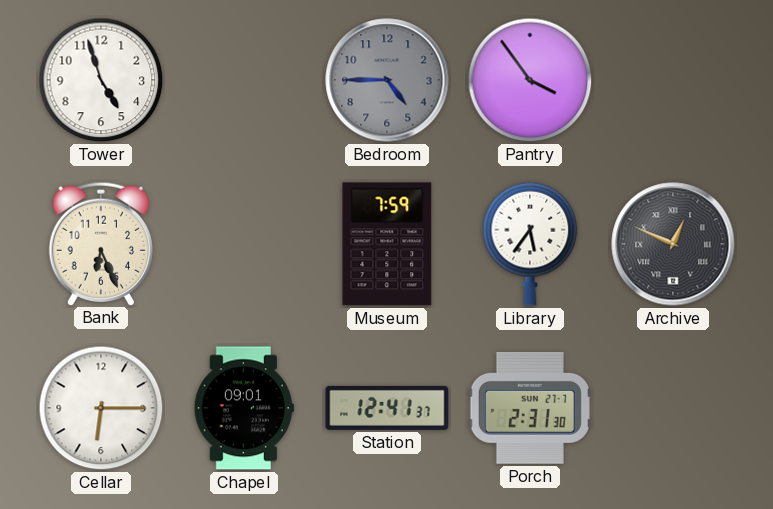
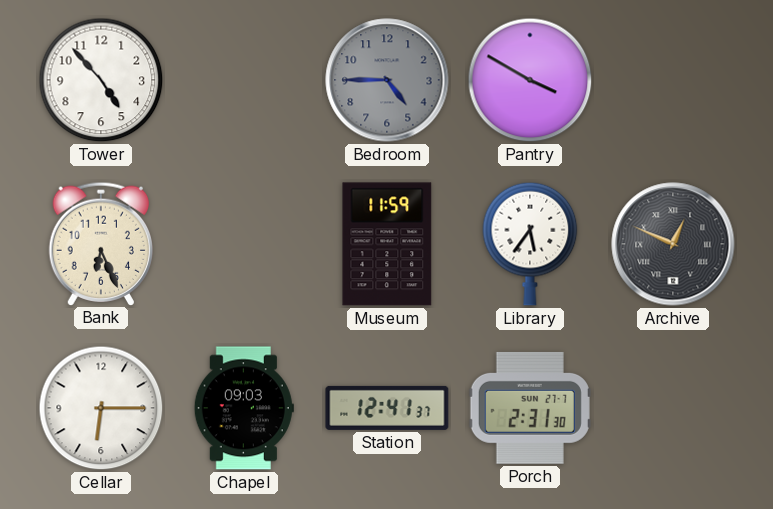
Tower: 4:57 -> 4:53 (101, 80)
Pantry: 3:54 -> 3:50 (530, 80)
Museum: 7:59 -> 11:59 (387, 244)
Chapel: 09:01 -> 09:03 (244, 408)
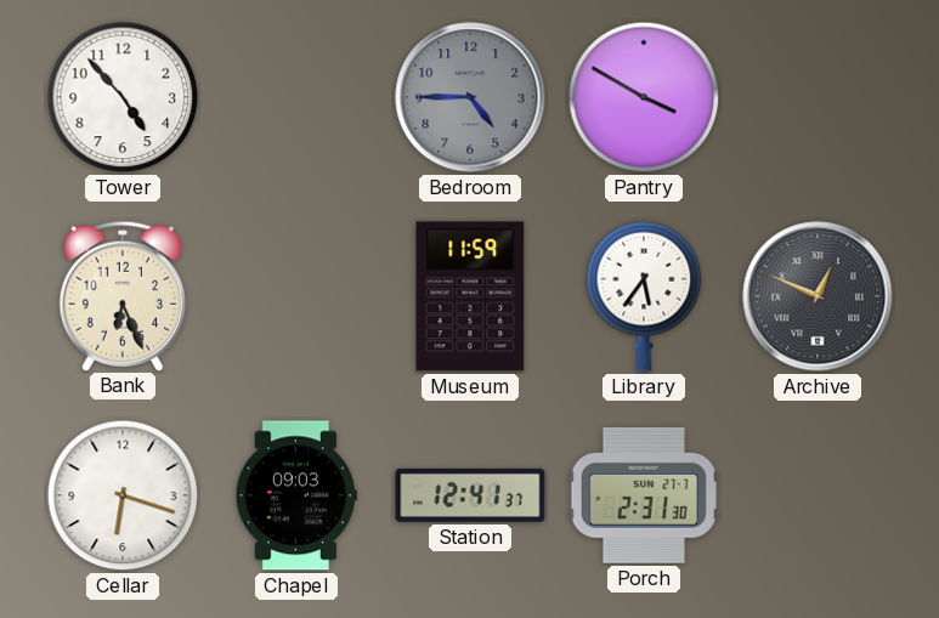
Cellar: 6:15 -> 6:18 (123, 495)
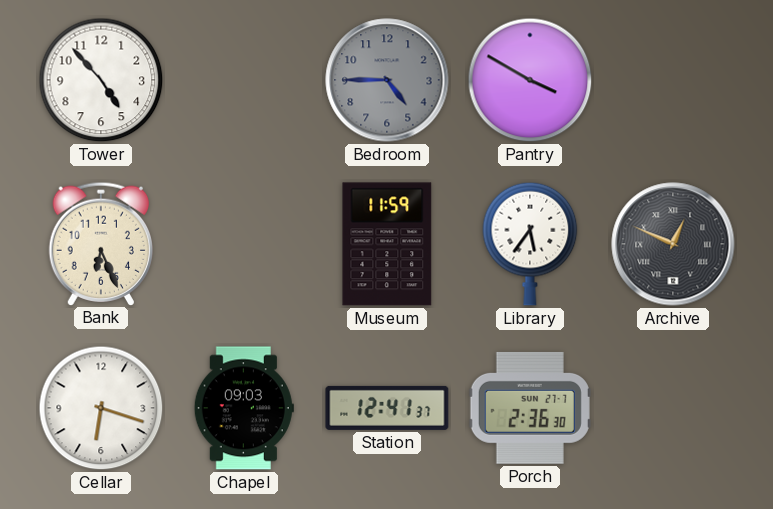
Porch: 2:31 -> 2:36 (530, 408)
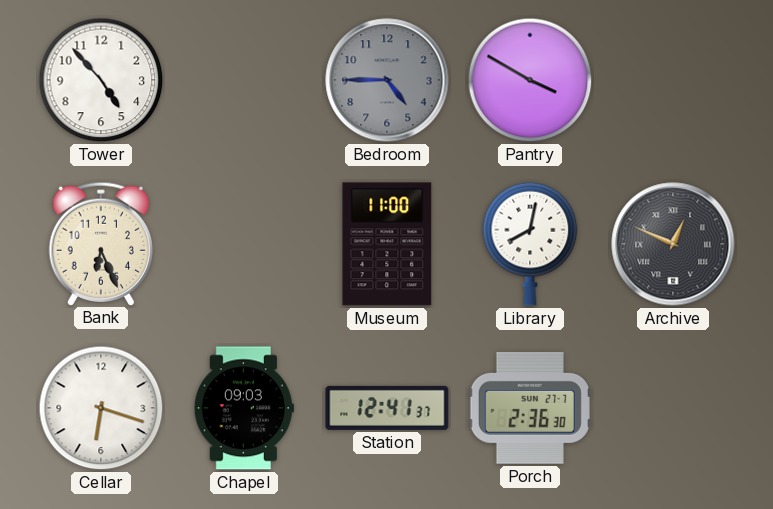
Museum: 11:59 -> 11:00 (387, 244)
Library: 5:36 -> 8:02 (530, 244)
